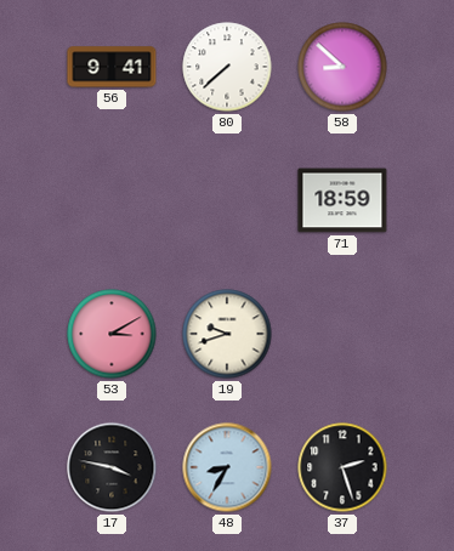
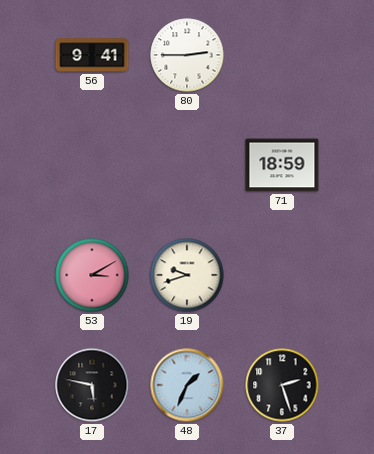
80: 7:38 -> 2:45 (187, 55)
58: 8:52 -> none (342, 67)
17: 3:47 -> 5:47 (92, 385)
48: 8:35 -> 1:34 (187, 385)
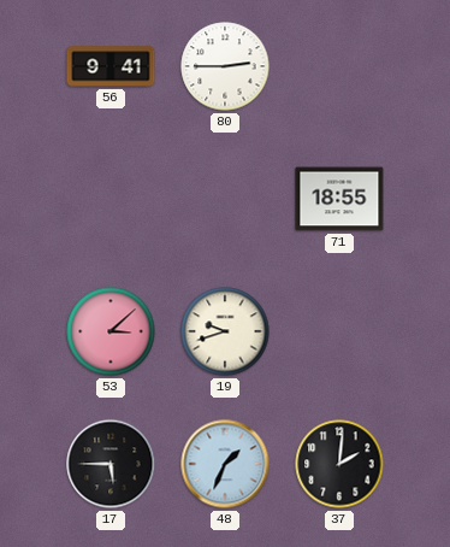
71: 18:59 -> 18:55 (339, 199)
53: 3:10 -> 3:08 (111, 331)
17: 5:47 -> 5:45 (111, 464)
37: 2:27 -> 2:01 (339, 464)
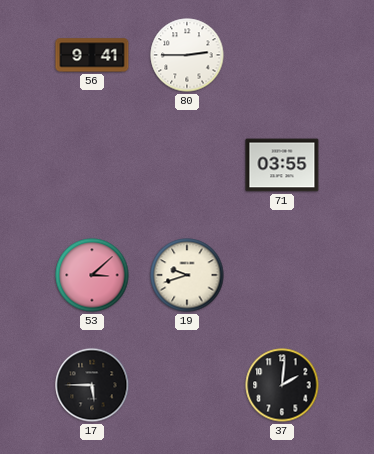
71: 18:55 -> 03:55 (282, 165)
48: 1:34 -> none (225, 464)
